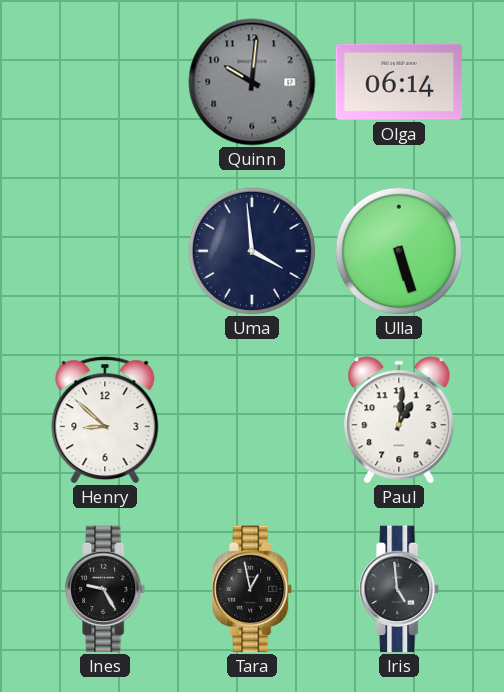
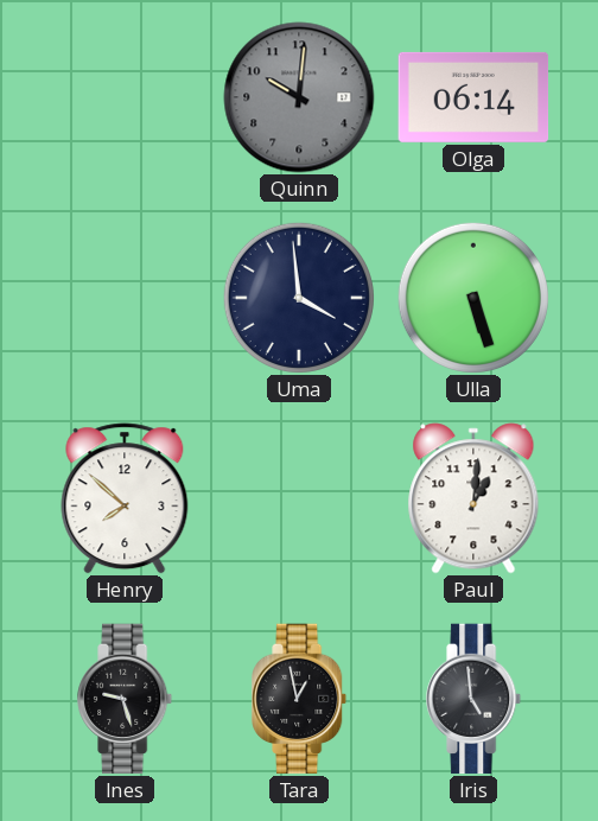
Henry: 8:52 -> 7:52 (125, 498)
Ines: 9:25 -> 9:27 (126, 699)
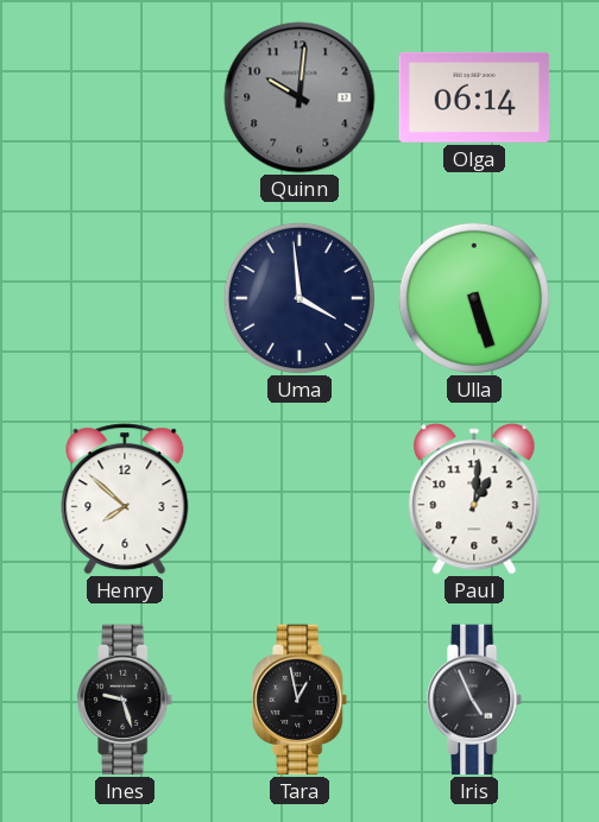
Iris: 4:59 -> 4:56 (475, 700)
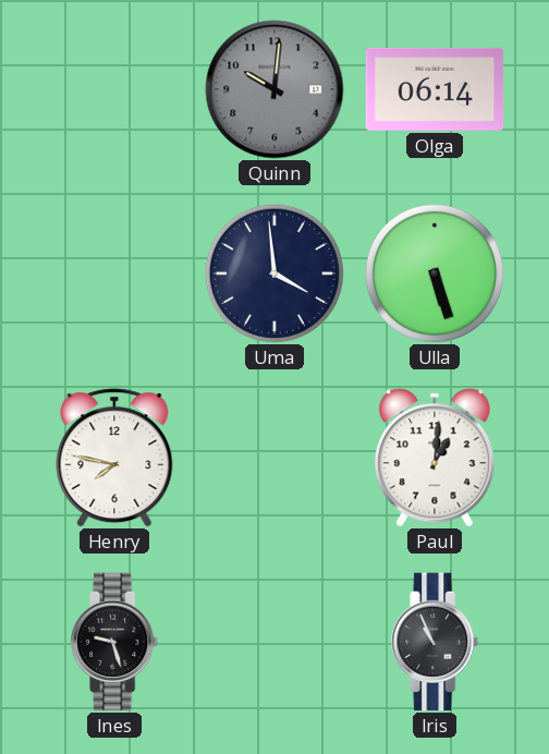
Henry: 7:52 -> 7:47 (114, 458)
Tara: 12:58 -> none (301, 700)
Iris: 4:56 -> 10:56 (436, 642)
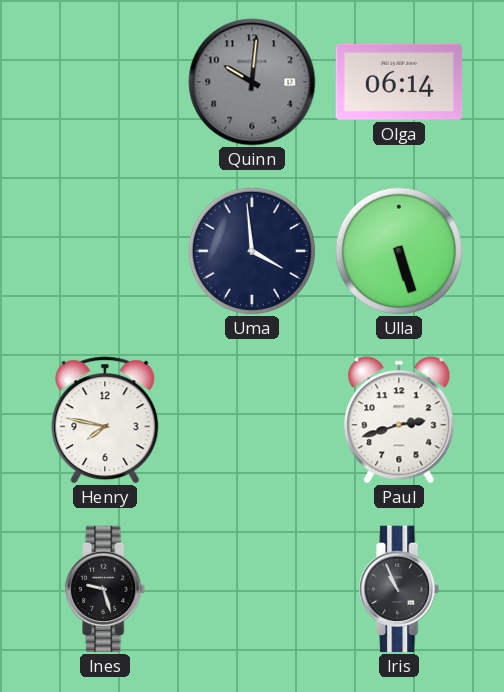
Paul: 1:01 -> 2:42 (399, 420)
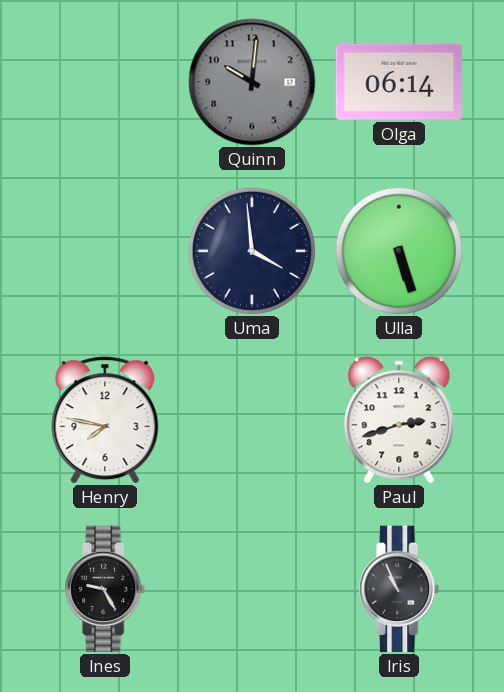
Ines: 9:27 -> 9:25 (106, 589)
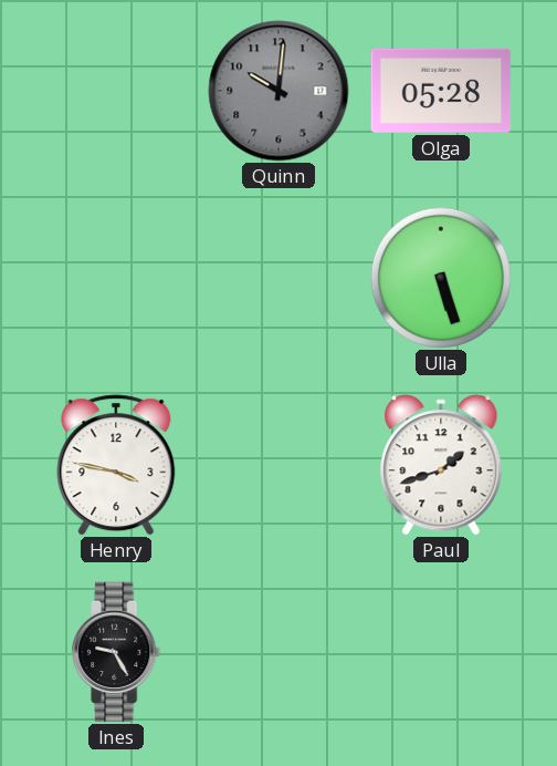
Olga: 06:14 -> 05:28 (441, 91)
Uma: 3:59 -> none (252, 251)
Henry: 7:47 -> 3:47 (116, 465)
Paul: 2:42 -> 1:42 (441, 465)
Iris: 10:56 -> none (400, 589)
